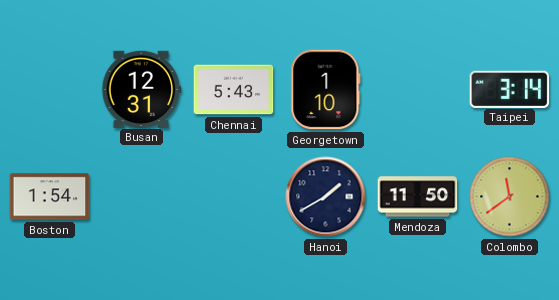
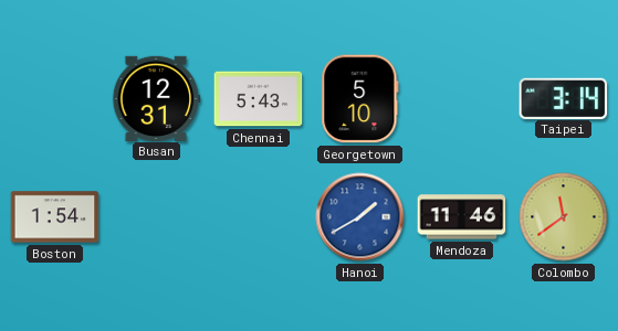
Georgetown: 1:10 -> 5:10 (360, 99)
Hanoi dial: navy -> blue (360, 217)
Mendoza: 11:50 -> 11:46 (462, 217)
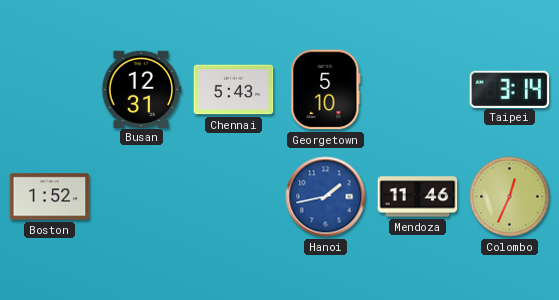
Boston: 1:54 -> 1:52 (50, 197)
Hanoi: 1:40 -> 1:43 (326, 197)
Colombo: 11:39 -> 12:34 (510, 197)
